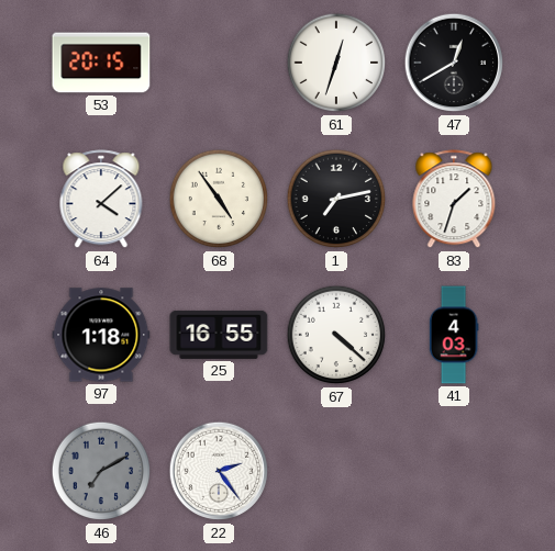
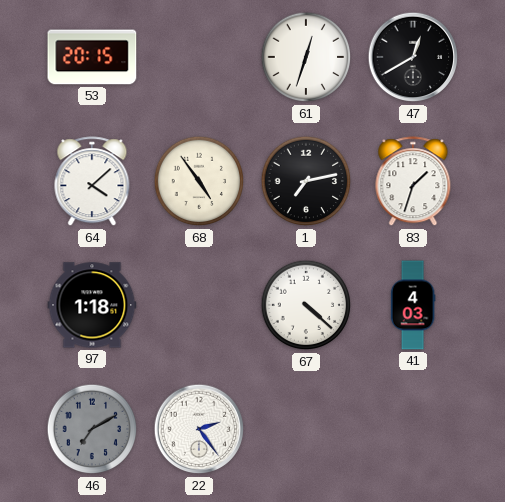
25: 16:55 -> none (219, 335)
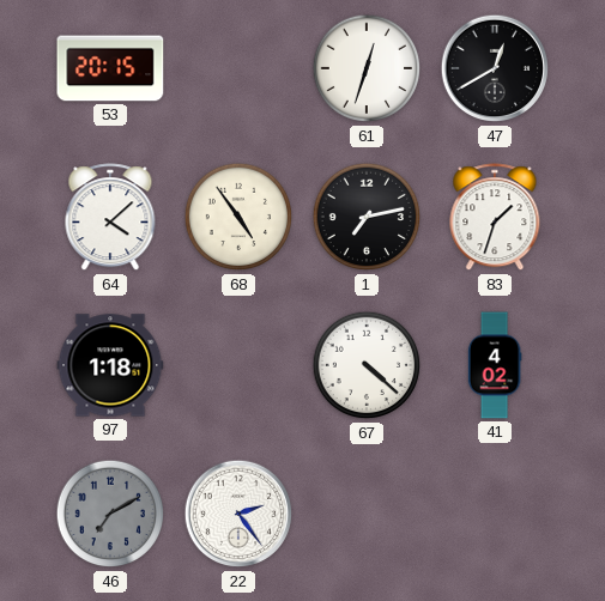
41: 4:03 -> 4:02 (495, 365)
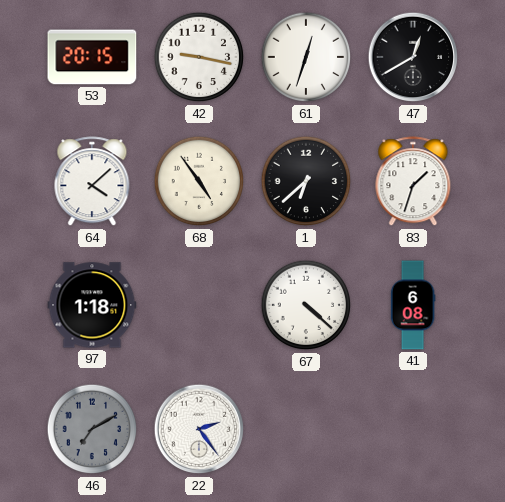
42: none -> 9:17 (199, 57)
1: 7:13 -> 6:38 (306, 181)
41: 4:02 -> 6:08 (413, 305)
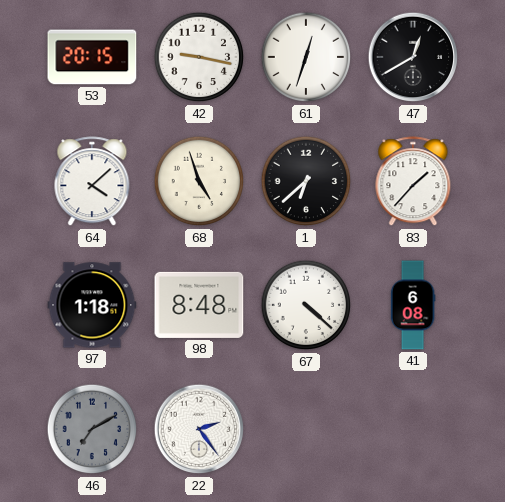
68: 4:54 -> 4:57 (199, 181)
83: 1:33 -> 1:37 (413, 182)
98: none -> 8:48 (199, 305)
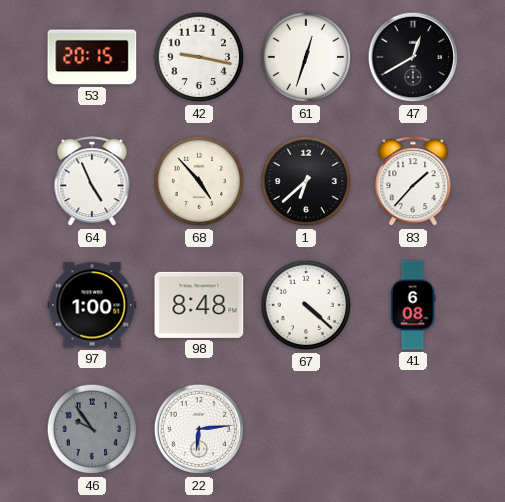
64: 4:08 -> 4:56 (92, 182)
68: 4:57 -> 4:53 (199, 181)
97: 1:18 -> 1:00 (92, 305)
46: 7:10 -> 9:54 (92, 429)
22: 2:24 -> 6:14 (199, 429)
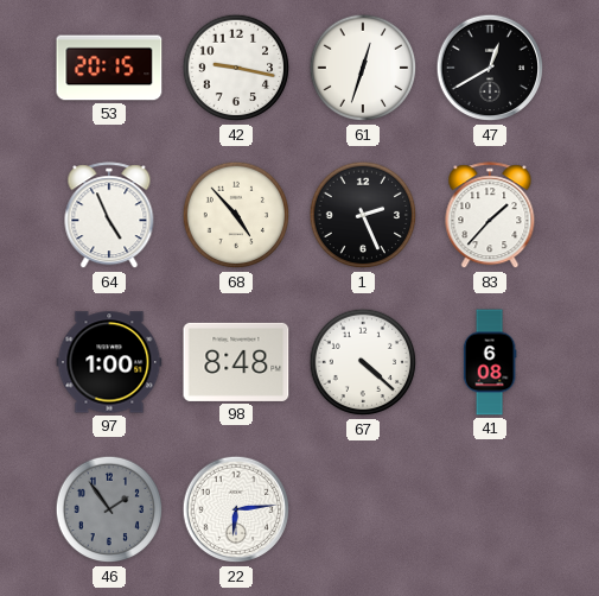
1: 6:38 -> 2:26 (363, 215)
46: 9:54 -> 1:54 (109, 509)
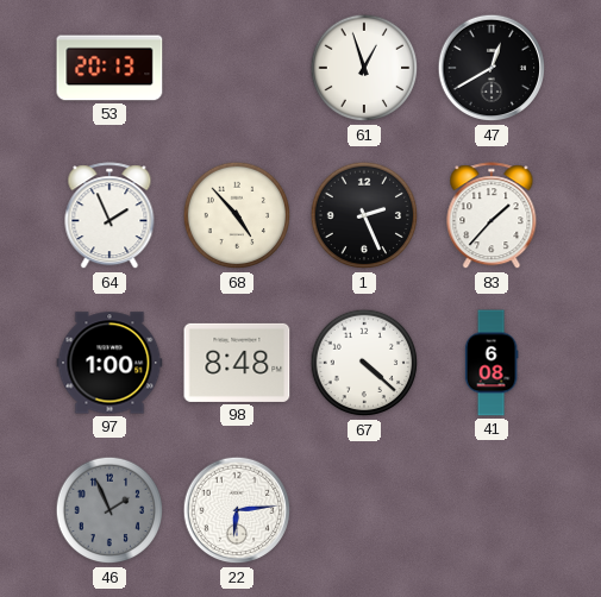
53: 20:15 -> 20:13 (109, 68)
42: 9:17 -> none (236, 68)
61: 12:33 -> 12:57 (364, 68)
64: 4:56 -> 1:56 (109, 216)
46: 1:54 -> 1:56 (109, 510)
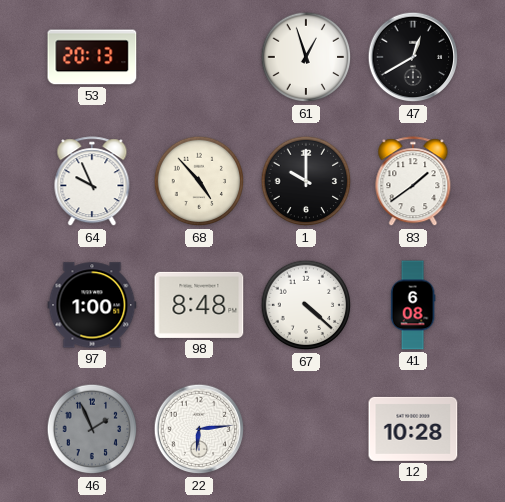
64: 1:56 -> 9:56 (92, 182)
1: 2:26 -> 10:00 (306, 181)
83: 1:37 -> 1:39 (413, 182)
12: none -> 10:28 (413, 429)
